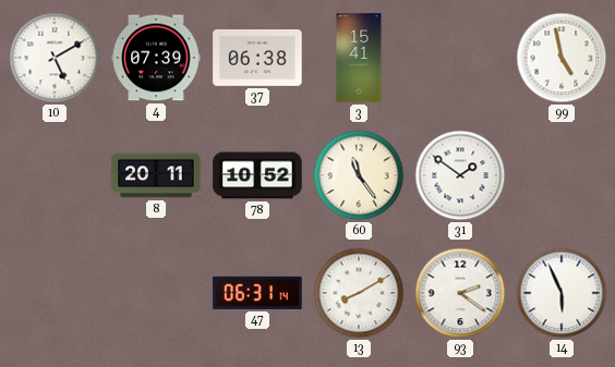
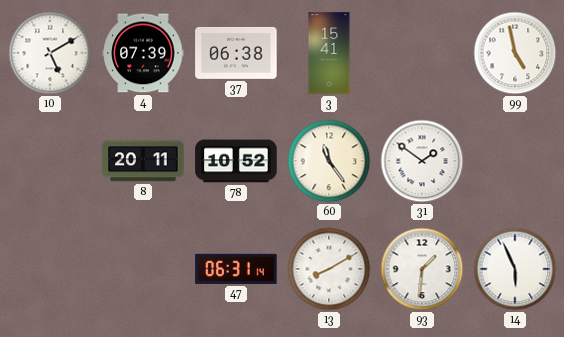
93: 2:21 -> 1:31 (422, 269)
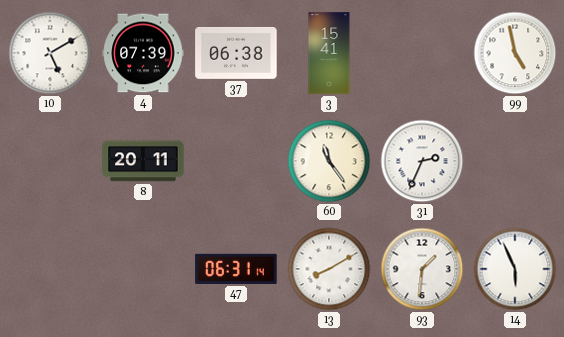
78: 10:52 -> none (236, 161)
31: 1:51 -> 2:34 (422, 161)
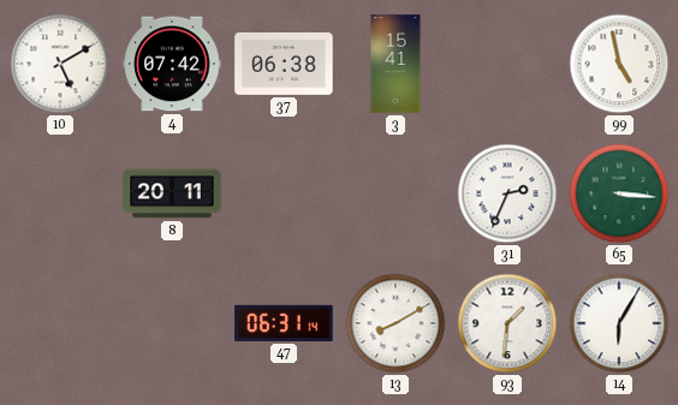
4: 07:39 -> 07:42 (172, 64)
60: 11:24 -> none (329, 161)
65: none -> 3:16 (619, 193)
14: 5:56 -> 6:05 (619, 323)
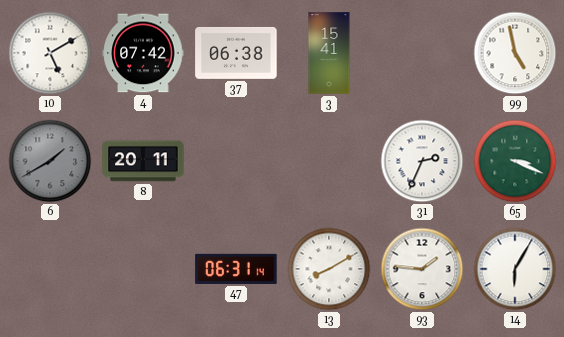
6: none -> 1:40 (50, 161)
65: 3:16 -> 3:19 (515, 161)
93: 1:31 -> 1:46 (422, 269)
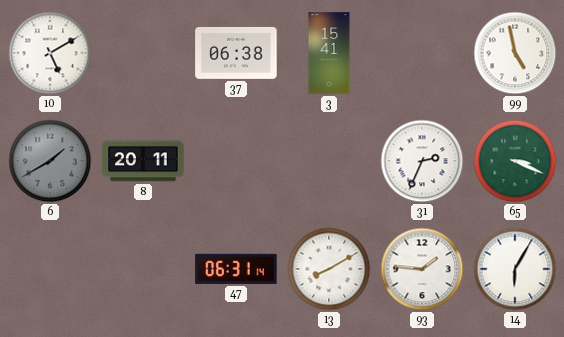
4: 07:42 -> none (143, 53)
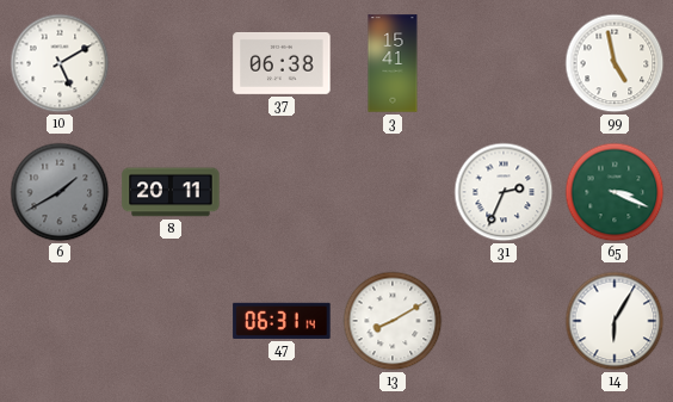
93: 1:46 -> none (422, 269)
